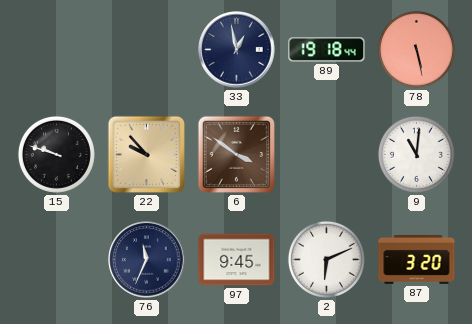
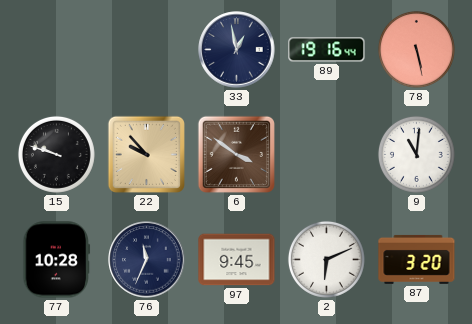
89: 19:18 -> 19:16 (327, 50)
77: none -> 10:28 (57, 260)
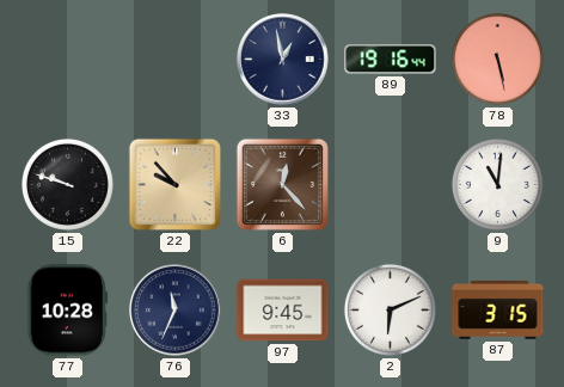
6: 3:51 -> 12:23 (282, 184)
87: 3:20 -> 3:15 (498, 309)
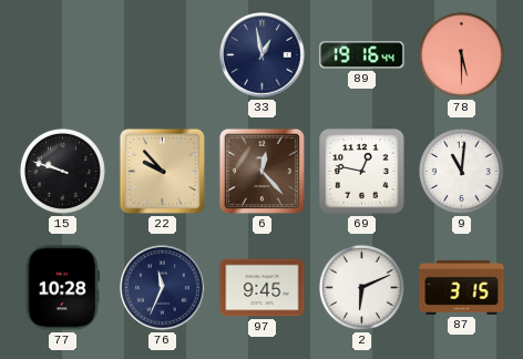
78: 5:28 -> 5:30 (461, 54)
69: none -> 12:47 (362, 172)
